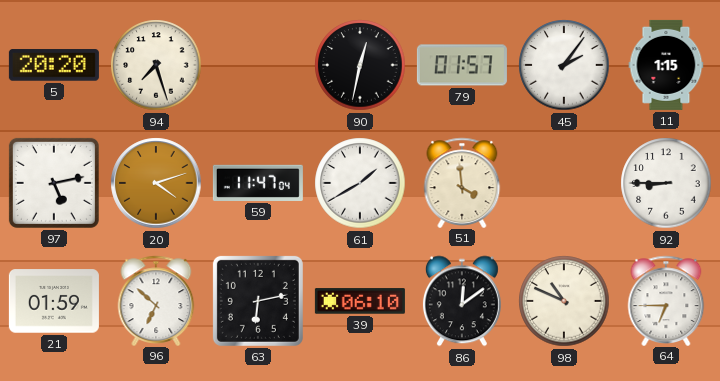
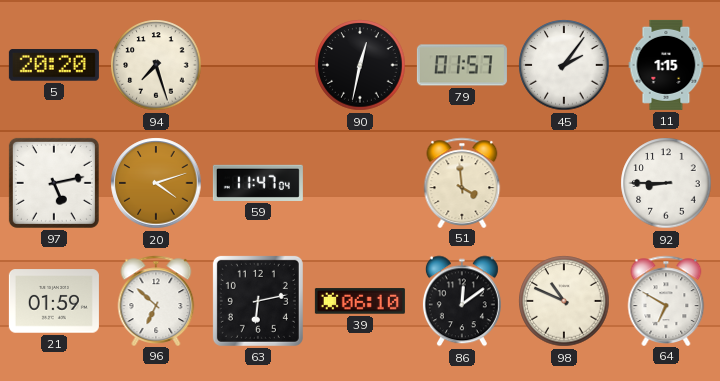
61: 1:40 -> none (360, 183)
64: 6:45 -> 6:50 (666, 300)
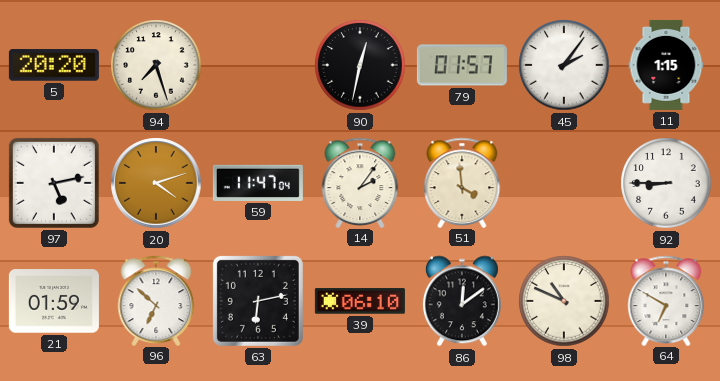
14: none -> 2:06 (360, 182)
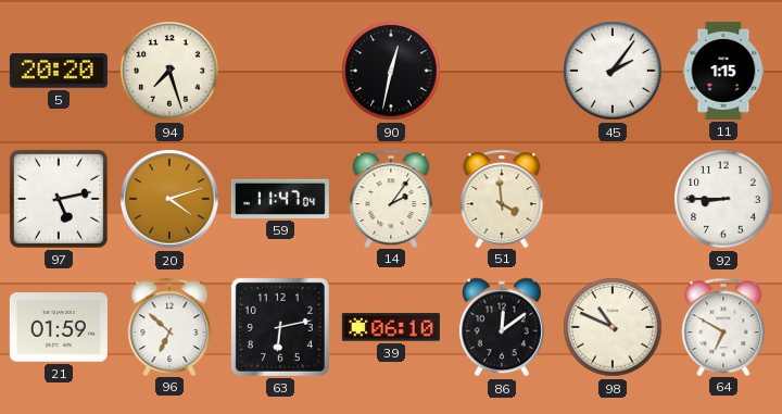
79: 01:57 -> none (462, 65)
